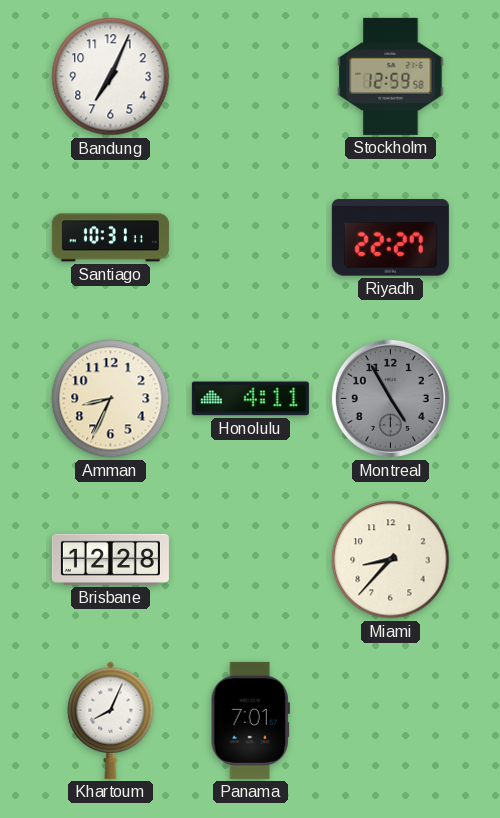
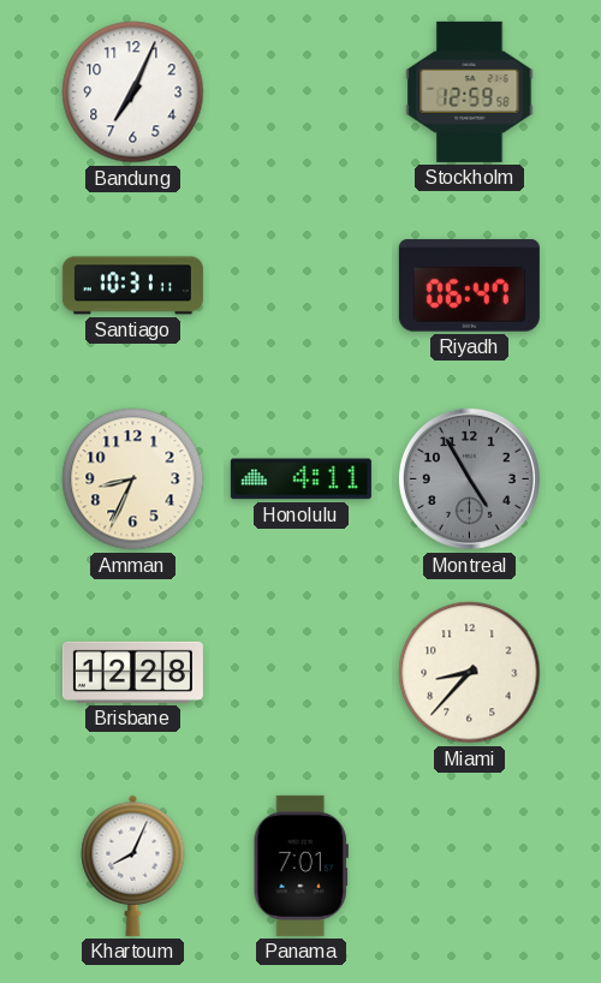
Riyadh: 22:27 -> 06:47 (469, 286)
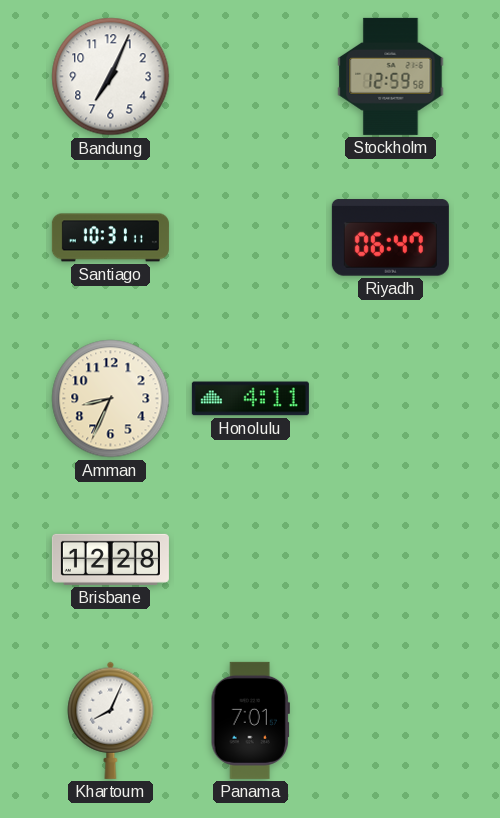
Montreal: 4:55 -> none (469, 478)
Miami: 8:37 -> none (470, 673)
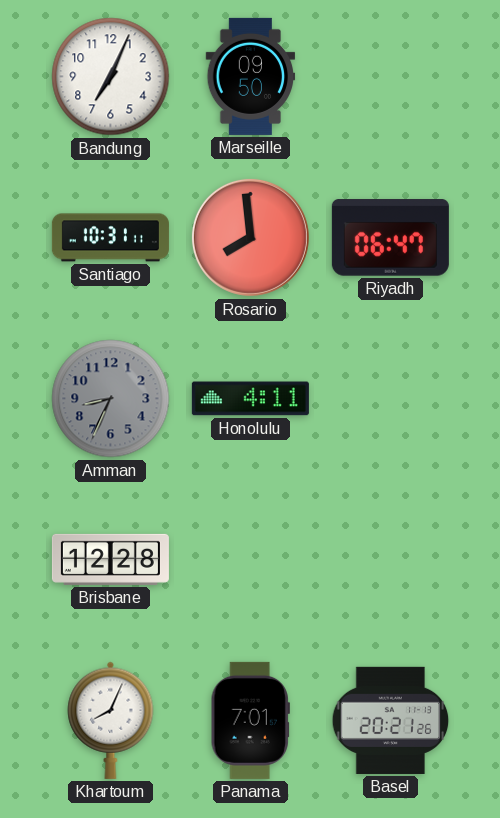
Marseille: none -> 09:50 (251, 76)
Stockholm: 12:59 -> none (391, 76)
Rosario: none -> 7:59 (250, 237)
Amman dial: cream -> grey (111, 399)
Basel: none -> 20:21 (391, 720)
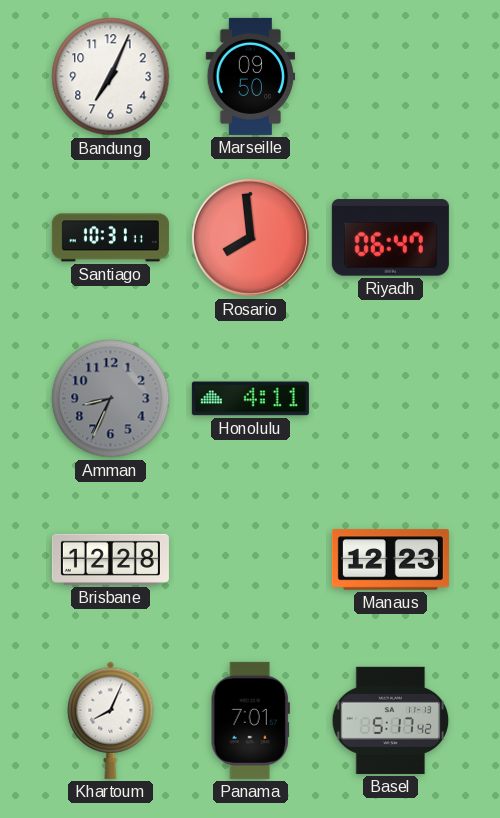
Manaus: none -> 12:23 (390, 560)
Basel: 20:21 -> 5:17 (391, 720)
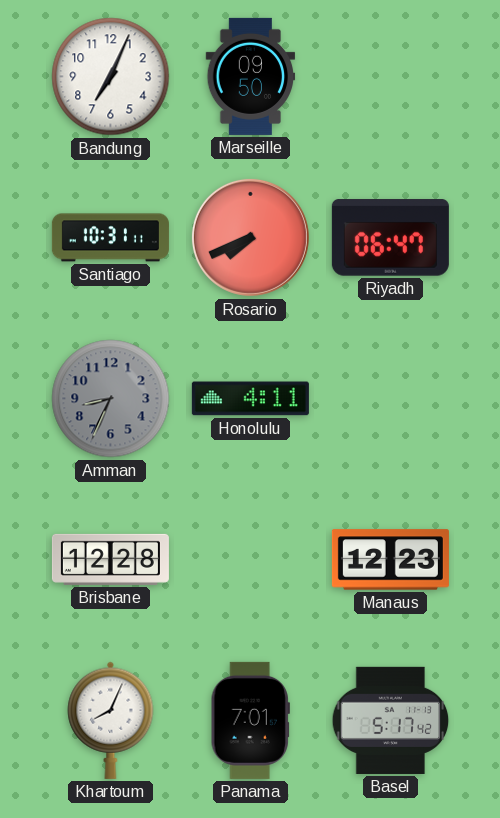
Rosario: 7:59 -> 7:41 (250, 237)
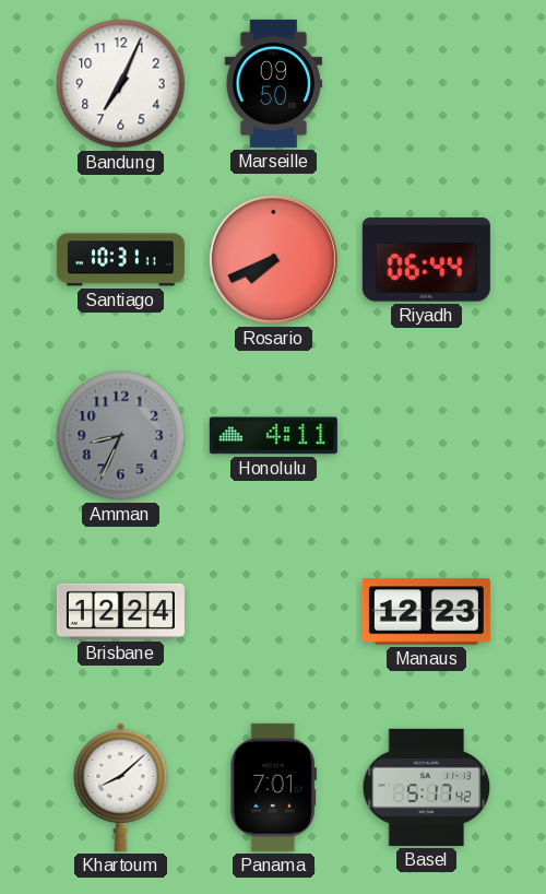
Riyadh: 06:47 -> 06:44 (426, 260)
Brisbane: 12:28 -> 12:24 (120, 611)
Khartoum: 8:04 -> 8:08 (121, 787)
